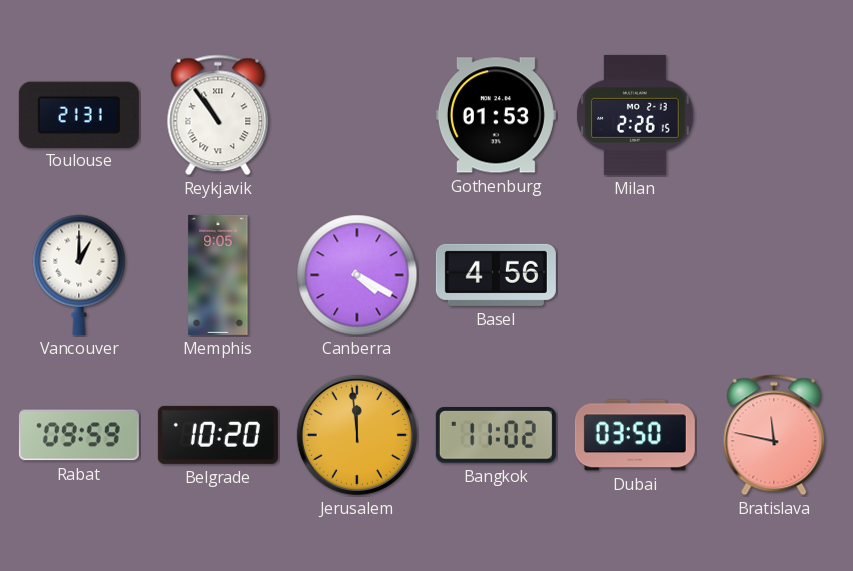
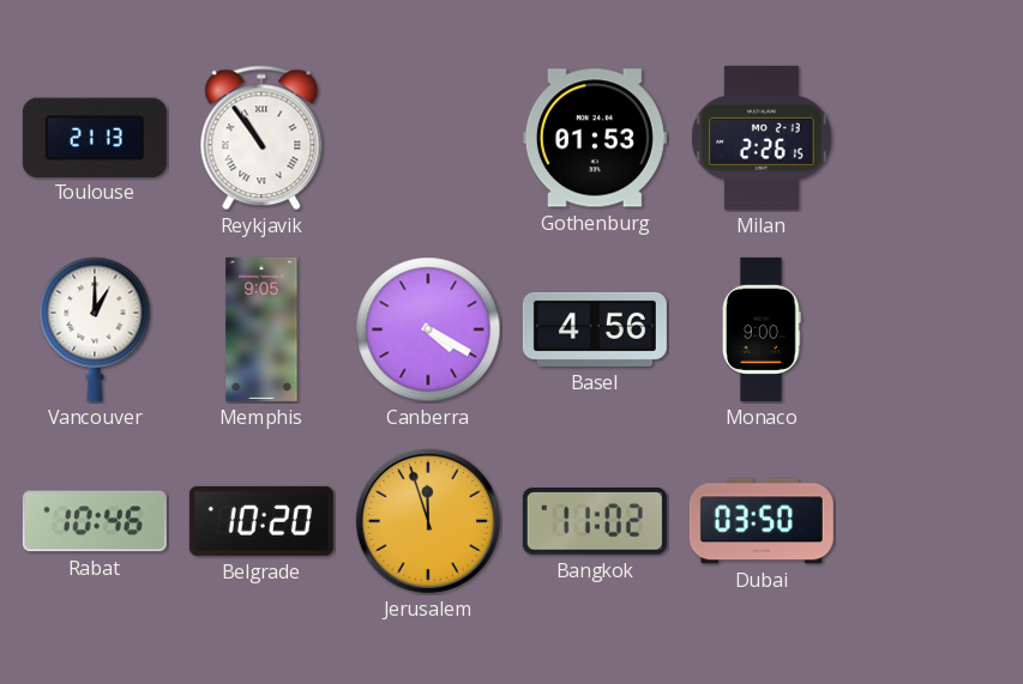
Toulouse: 21:31 -> 21:13 (95, 137)
Monaco: none -> 9:00 (762, 329)
Rabat: 09:59 -> 10:46 (95, 521)
Jerusalem: 11:59 -> 11:57 (428, 521)
Bratislava: 11:47 -> none (774, 435)
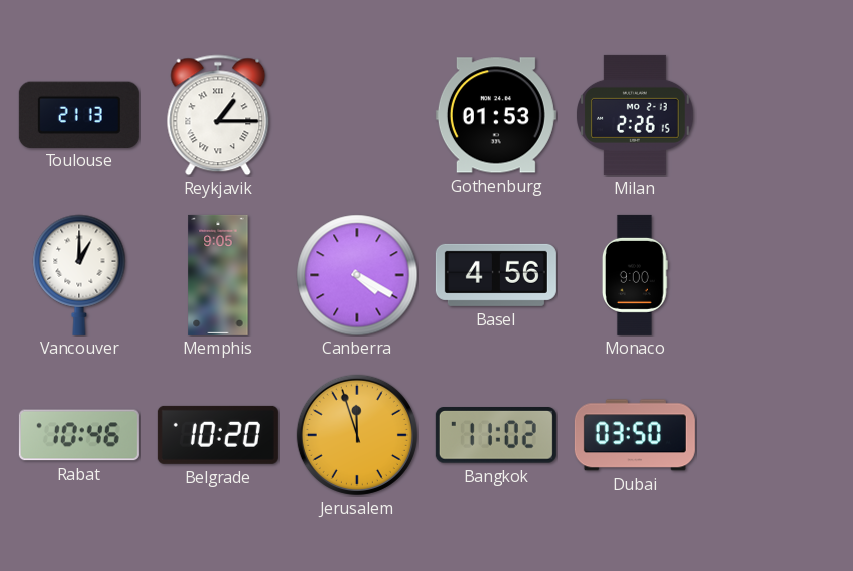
Reykjavik: 10:54 -> 1:15 (218, 115)
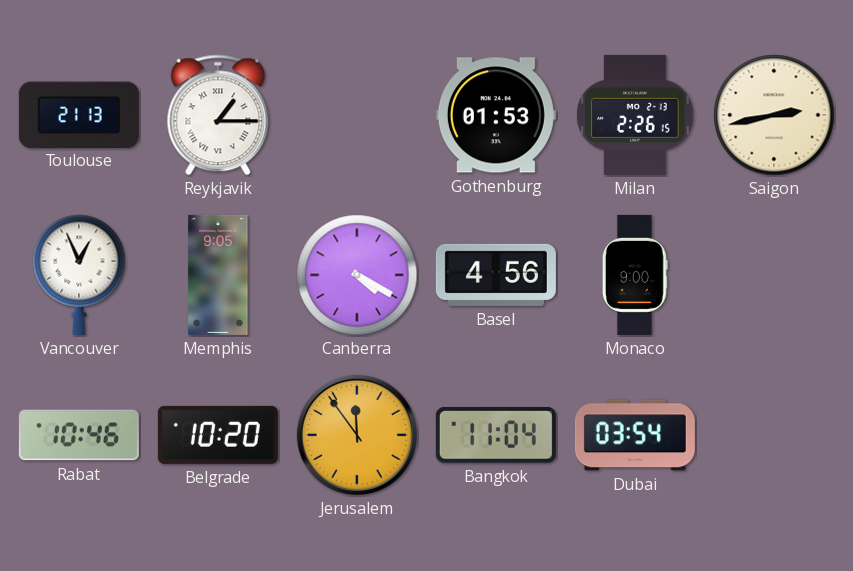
Saigon: none -> 2:43 (774, 115)
Vancouver: 1:00 -> 12:56 (79, 275)
Jerusalem: 11:57 -> 11:54 (357, 435)
Bangkok: 11:02 -> 11:04 (496, 436)
Dubai: 03:50 -> 03:54 (635, 435)
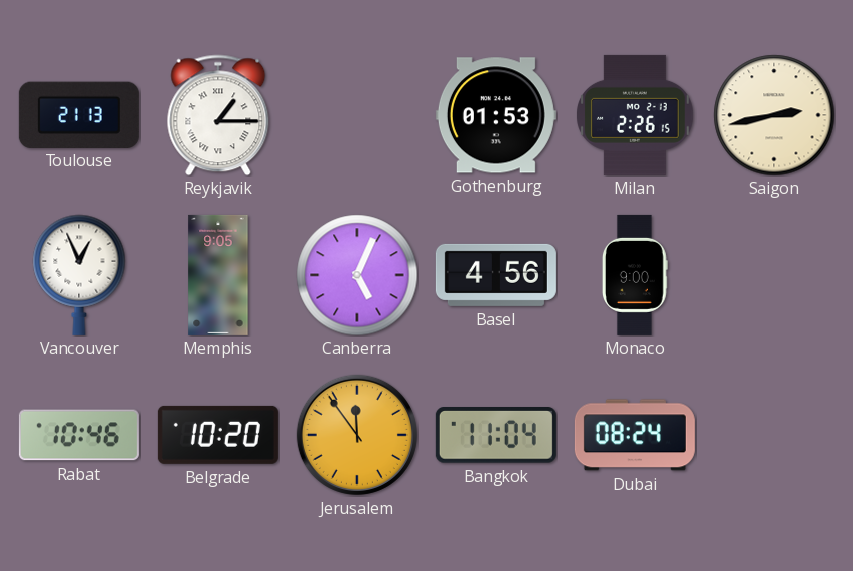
Canberra: 4:20 -> 5:04 (357, 275)
Dubai: 03:54 -> 08:24 (635, 435)
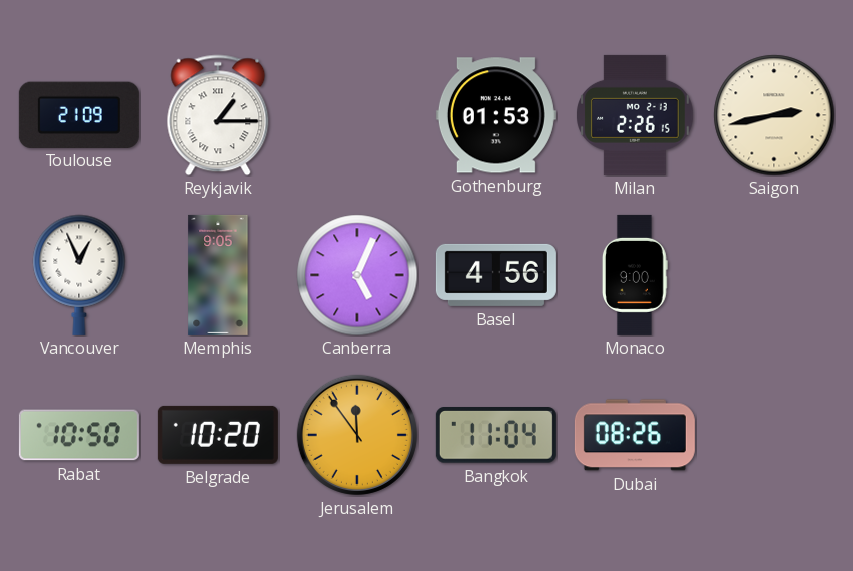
Toulouse: 21:13 -> 21:09 (79, 114)
Rabat: 10:46 -> 10:50 (79, 435)
Dubai: 08:24 -> 08:26 (635, 435)
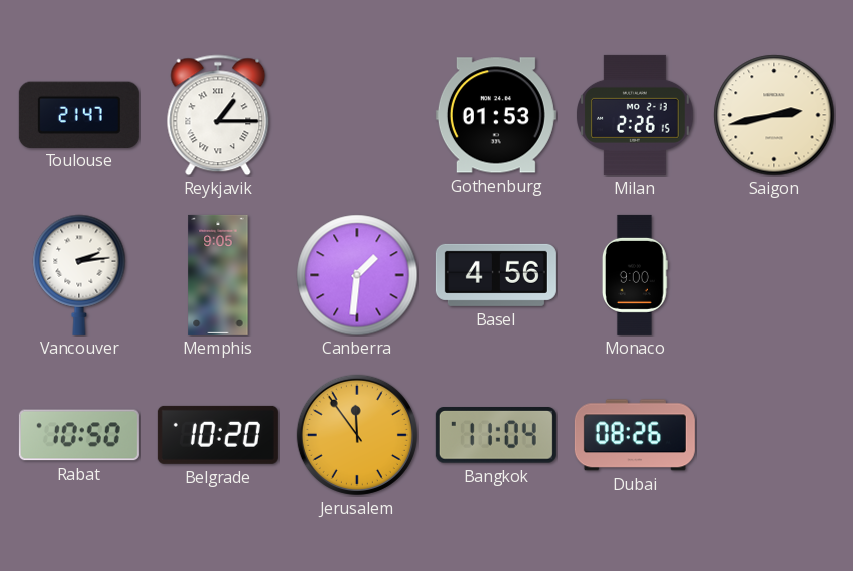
Toulouse: 21:09 -> 21:47 (79, 114)
Vancouver: 12:56 -> 2:14 (79, 275)
Canberra: 5:04 -> 1:31 (357, 275)
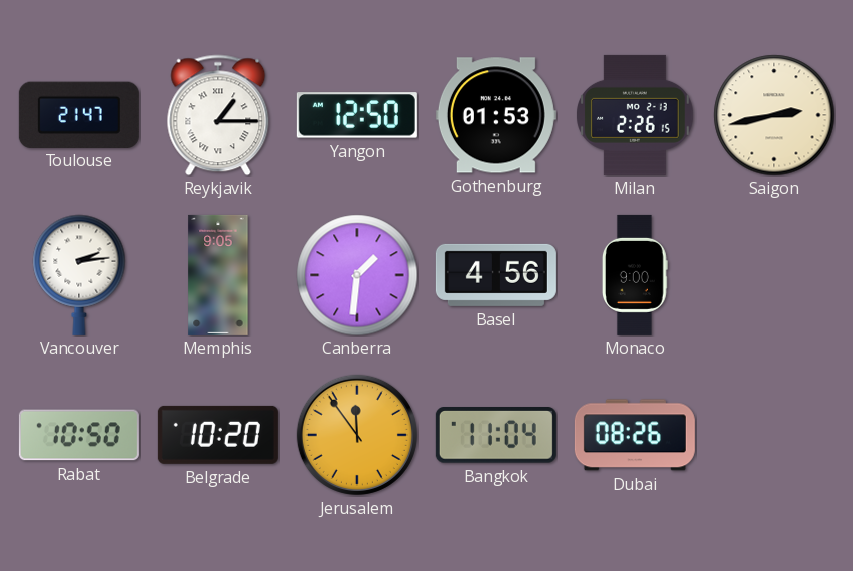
Yangon: none -> 12:50 (357, 115)
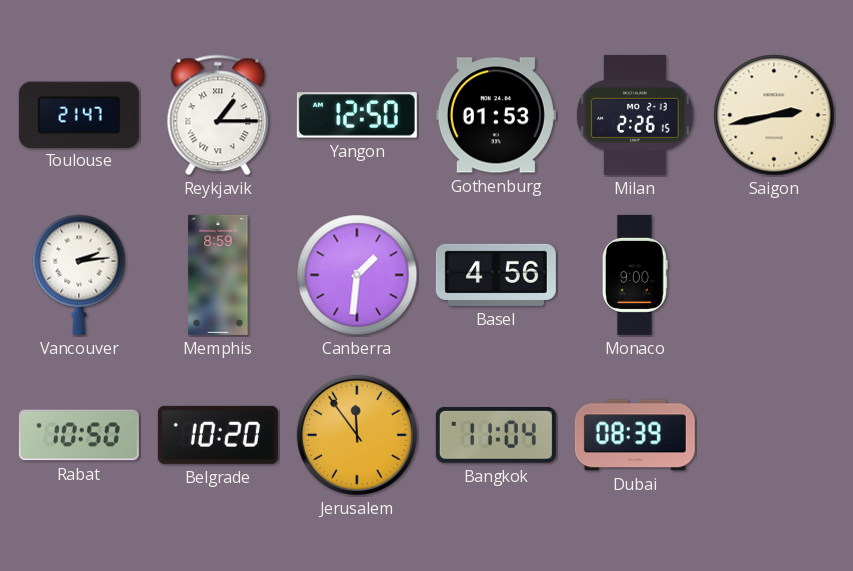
Memphis: 9:05 -> 8:59 (218, 275)
Dubai: 08:26 -> 08:39 (635, 435)
